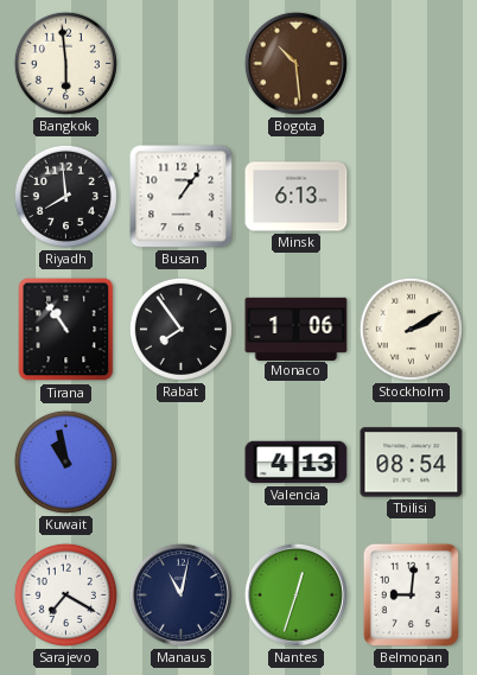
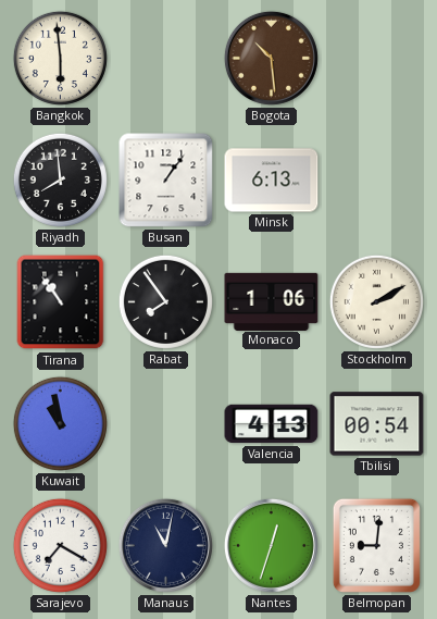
Tbilisi: 08:54 -> 00:54 (377, 424)
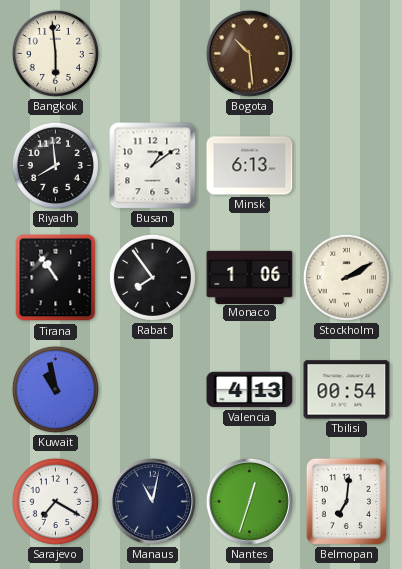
Busan: 1:06 -> 1:09 (153, 166)
Belmopan: 9:01 -> 7:01 (346, 501)
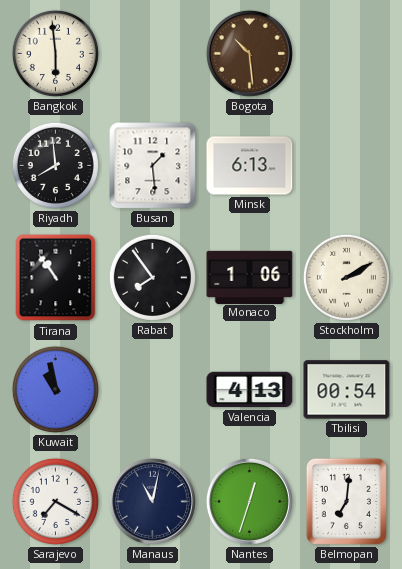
Busan: 1:09 -> 1:29 (153, 166)
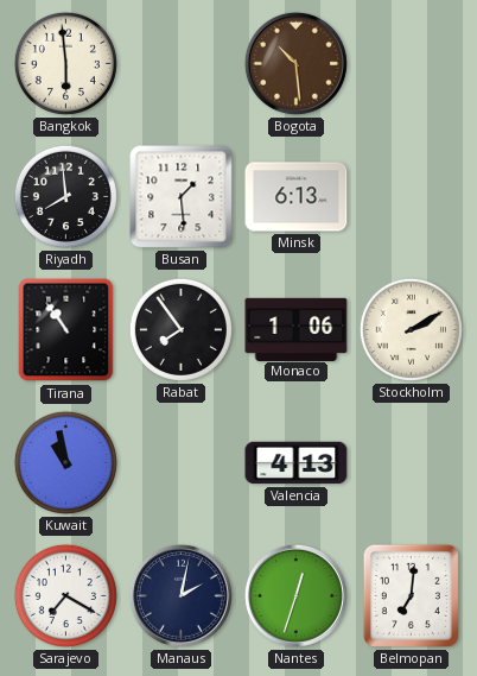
Tbilisi: 00:54 -> none (347, 390)
Manaus: 11:02 -> 2:02 (180, 595)
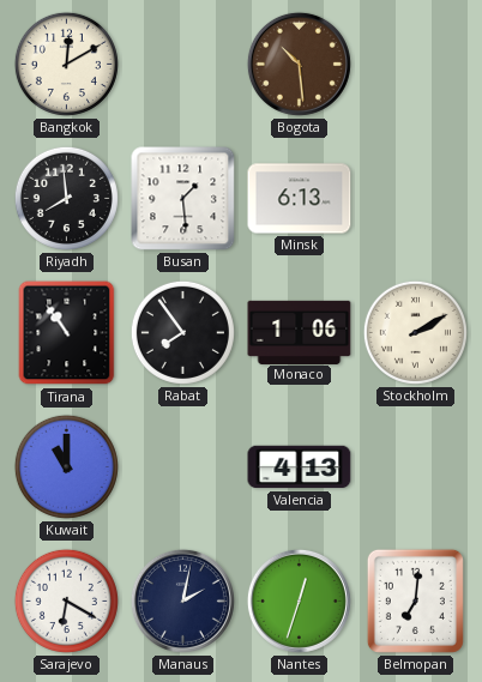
Bangkok: 5:59 -> 12:10 (66, 64)
Kuwait: 10:58 -> 11:00 (66, 466)
Sarajevo: 7:20 -> 6:20 (66, 600)
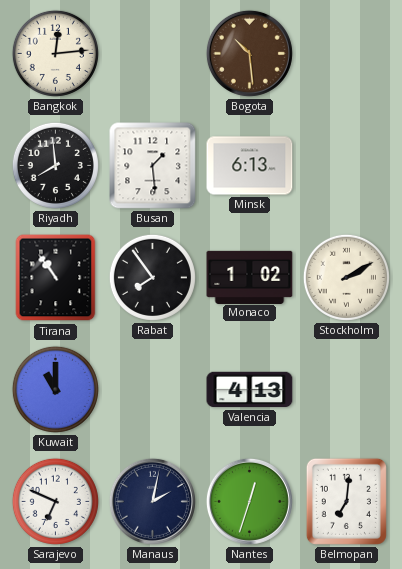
Bangkok: 12:10 -> 12:14 (55, 53)
Monaco: 1:06 -> 1:02 (250, 277)
Sarajevo: 6:20 -> 6:49 (55, 501)
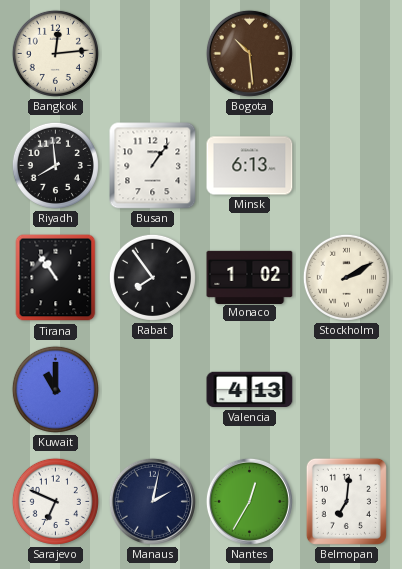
Busan: 1:29 -> 1:06 (153, 166)
Nantes: 12:33 -> 12:35 (249, 501)
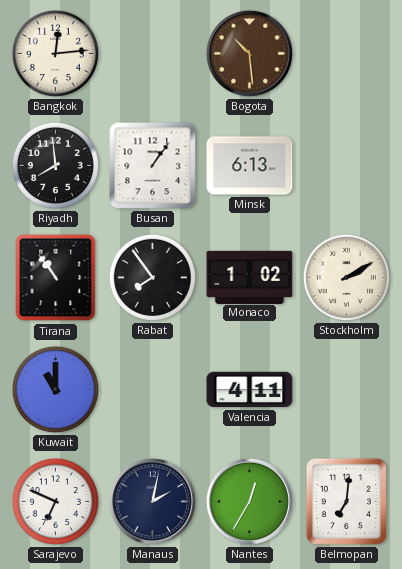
Valencia: 4:13 -> 4:11 (250, 390)
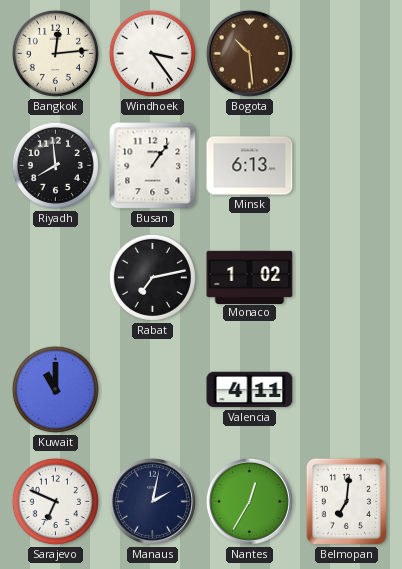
Windhoek: none -> 3:24 (152, 53)
Tirana: 10:54 -> none (56, 278)
Rabat: 7:54 -> 7:13 (152, 277)
Stockholm: 2:10 -> none (346, 277)
